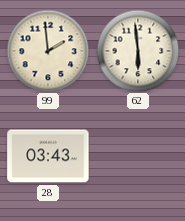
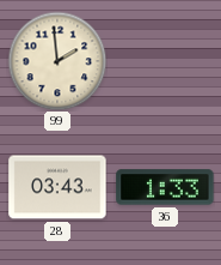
62: 5:59 -> none (138, 51)
36: none -> 1:33 (165, 187)
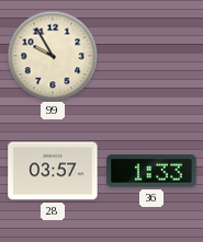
99: 1:59 -> 9:55 (53, 56)
28: 03:43 -> 03:57 (53, 171)
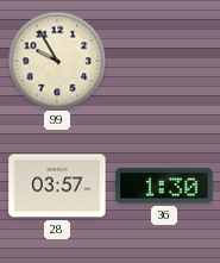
36: 1:33 -> 1:30 (164, 186)
